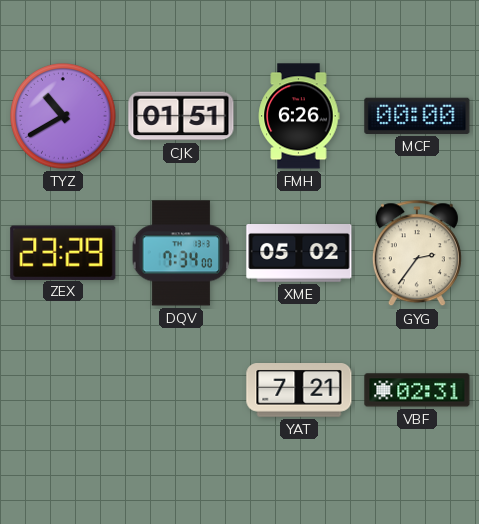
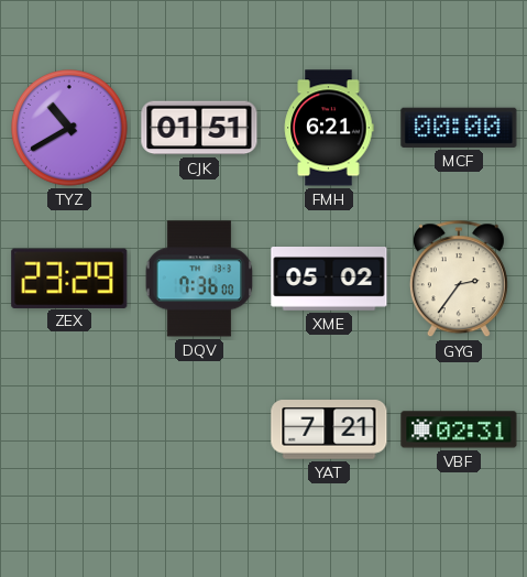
FMH: 6:26 -> 6:21 (329, 128)
DQV: 7:34 -> 7:36 (199, 279)
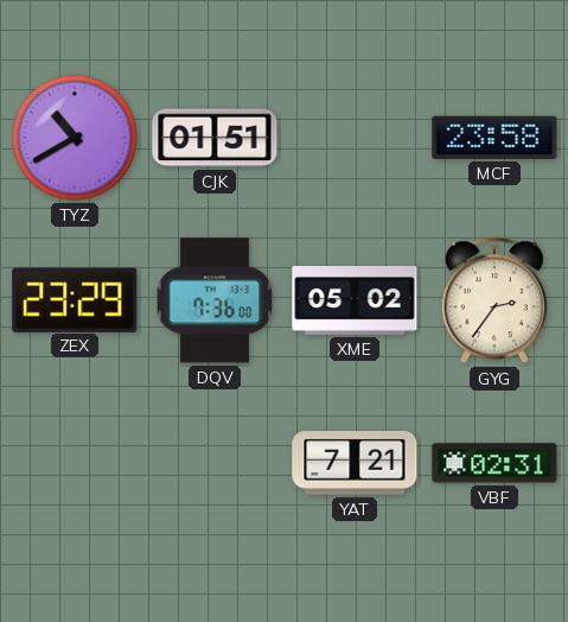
FMH: 6:21 -> none (329, 128)
MCF: 00:00 -> 23:58 (494, 138)
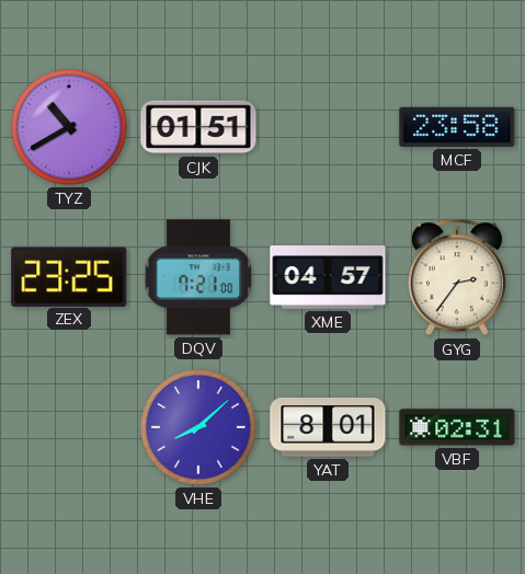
ZEX: 23:29 -> 23:25 (69, 276)
DQV: 7:36 -> 7:21 (198, 277)
XME: 05:02 -> 04:57 (328, 278)
VHE: none -> 8:08 (198, 427)
YAT: 7:21 -> 8:01 (328, 428)
